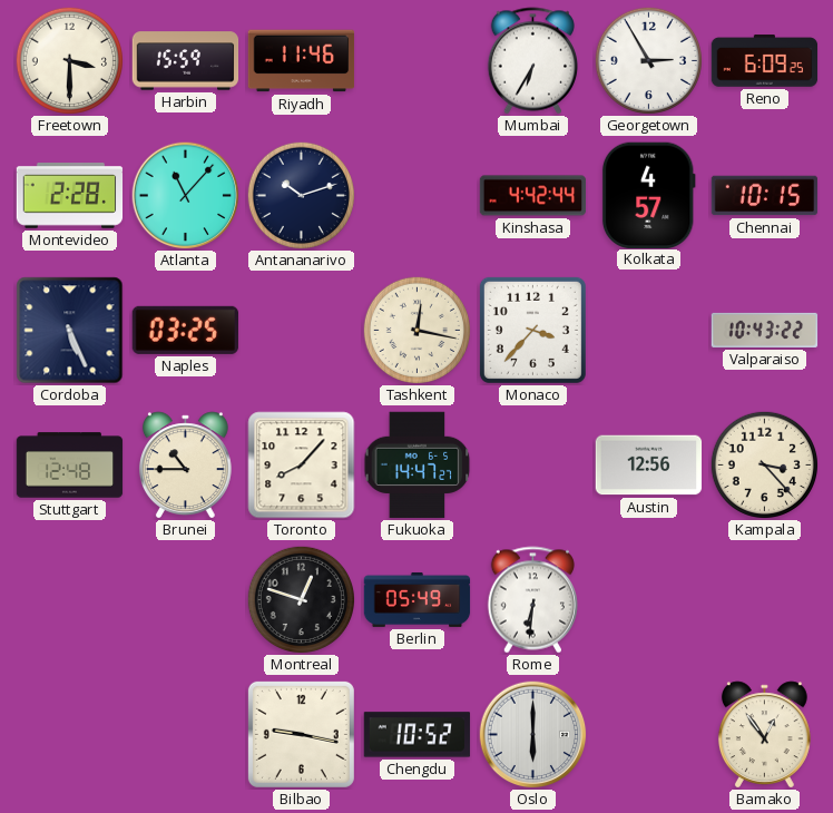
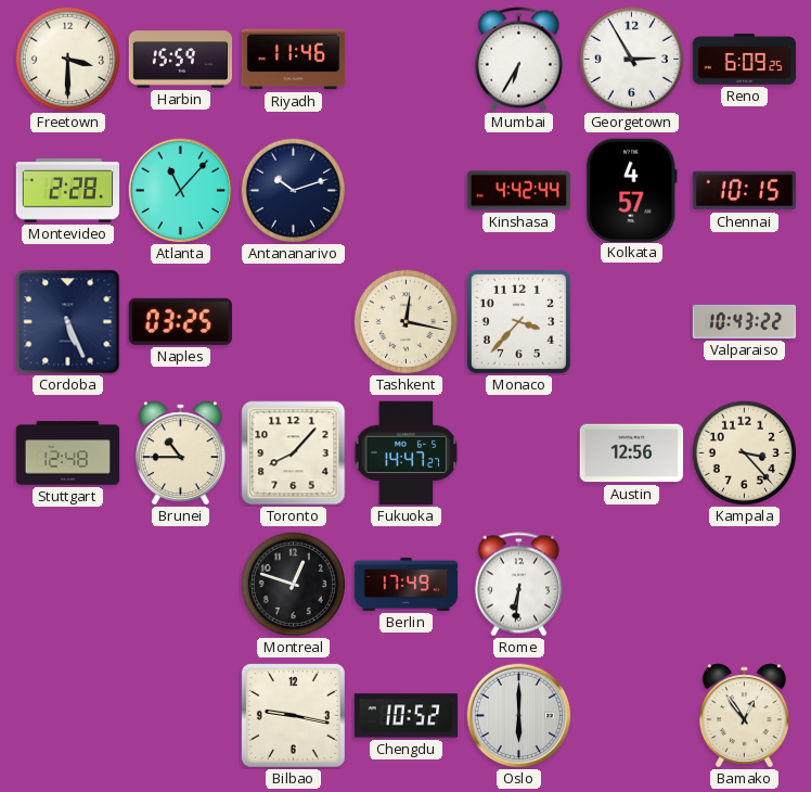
Berlin: 05:49 -> 17:49 (407, 584)
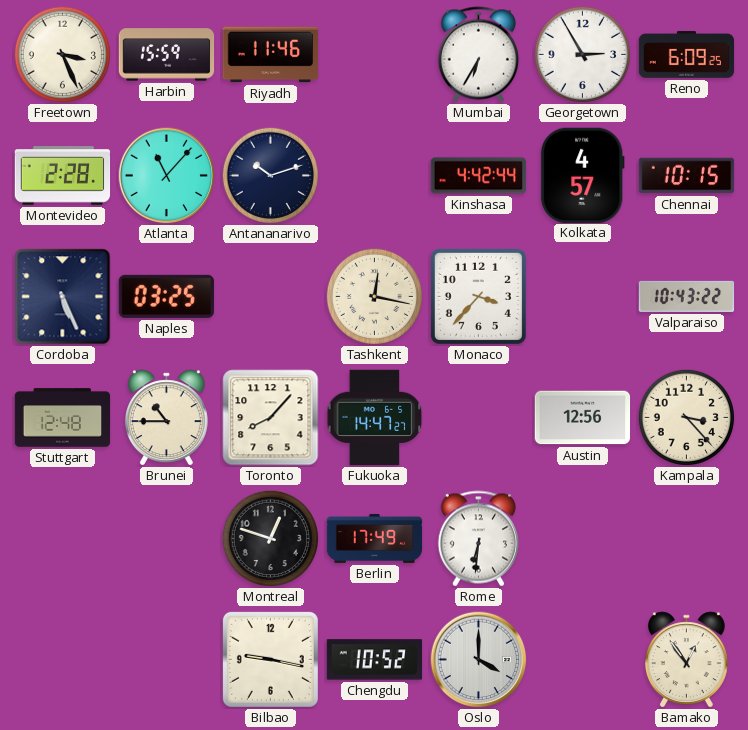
Freetown: 3:30 -> 3:26 (62, 54)
Oslo: 6:00 -> 4:00 (479, 660)
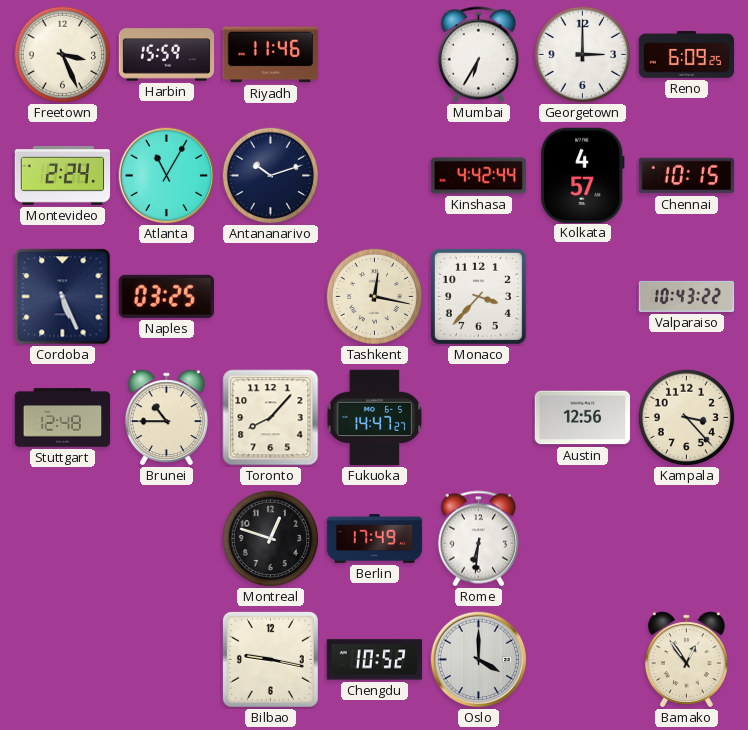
Georgetown: 2:55 -> 3:00 (582, 54)
Montevideo: 2:28 -> 2:24 (63, 176)
Atlanta: 11:07 -> 11:05 (167, 176)
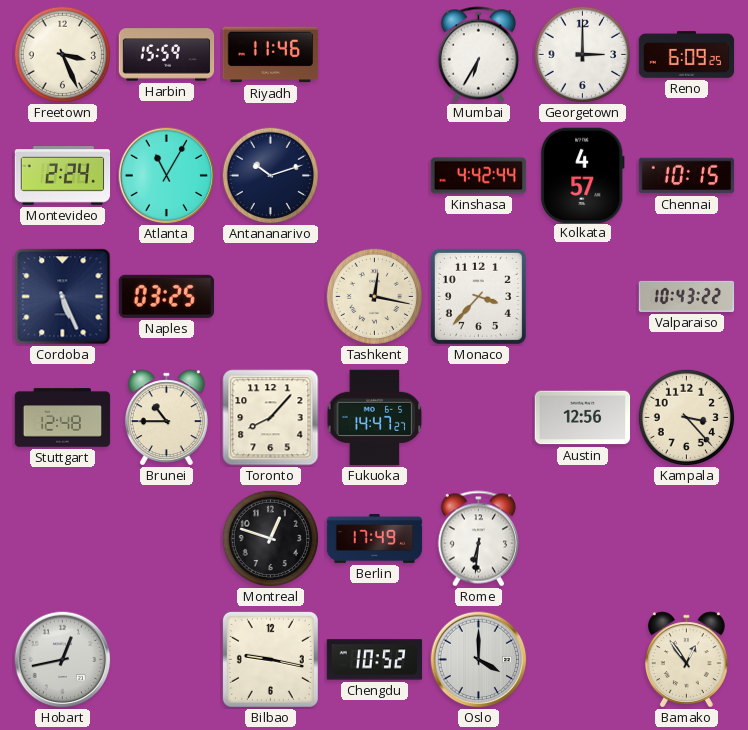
Hobart: none -> 12:43 (63, 660)
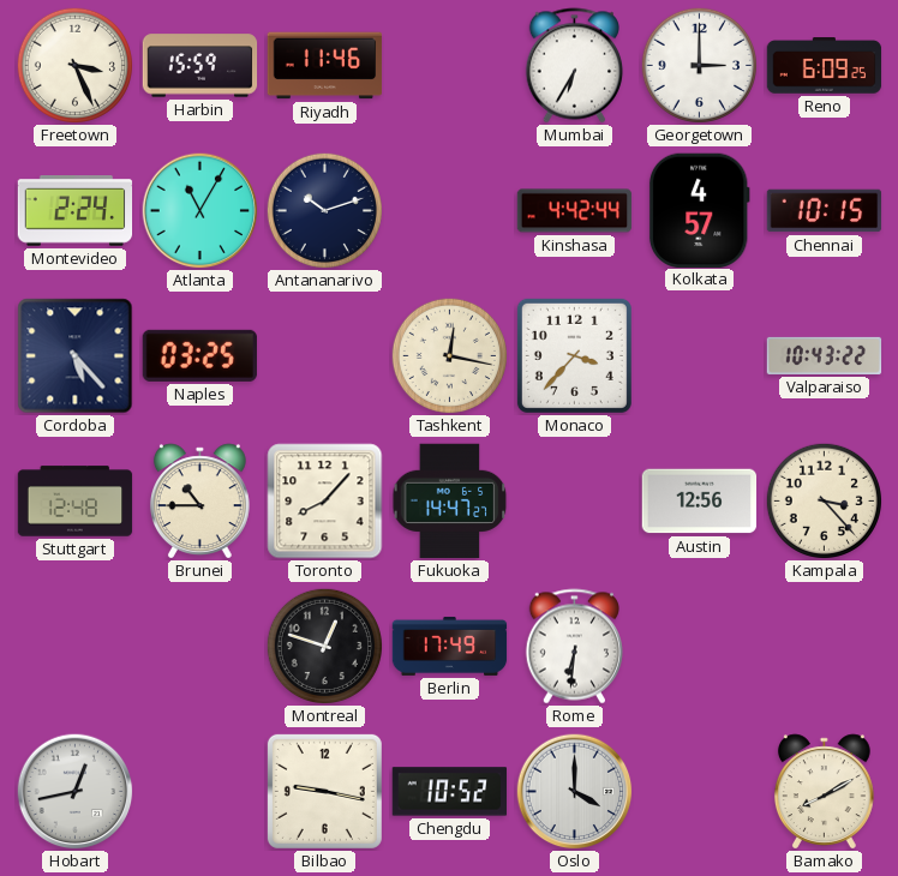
Cordoba: 5:26 -> 5:23 (76, 356)
Bamako: 12:54 -> 8:10 (824, 791)
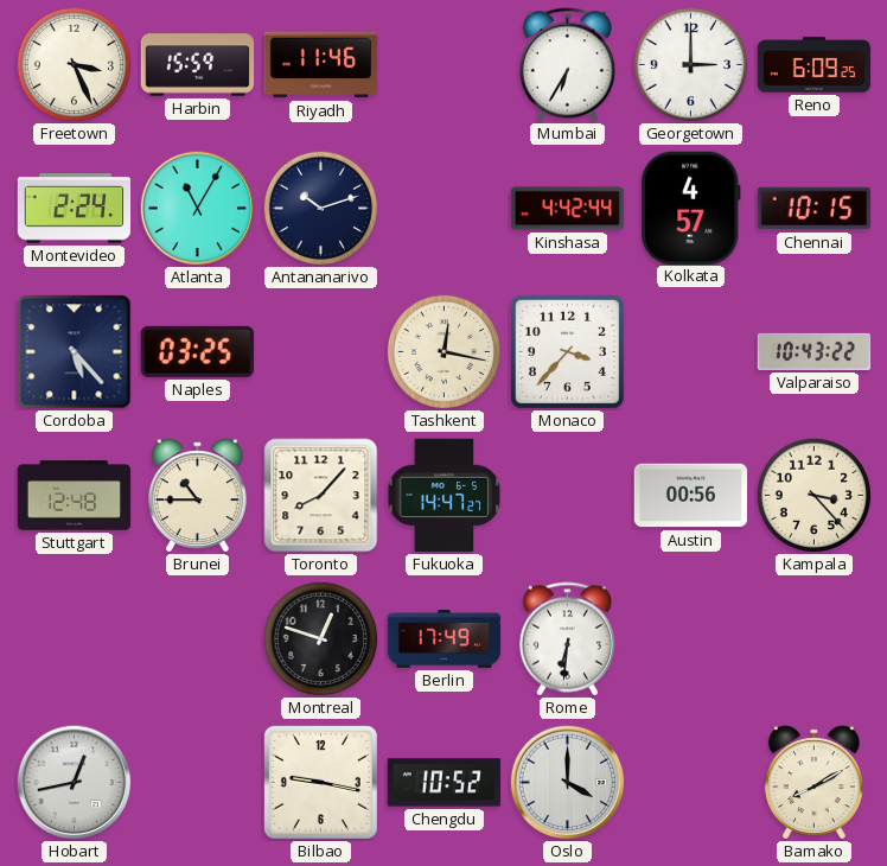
Austin: 12:56 -> 00:56 (691, 496)
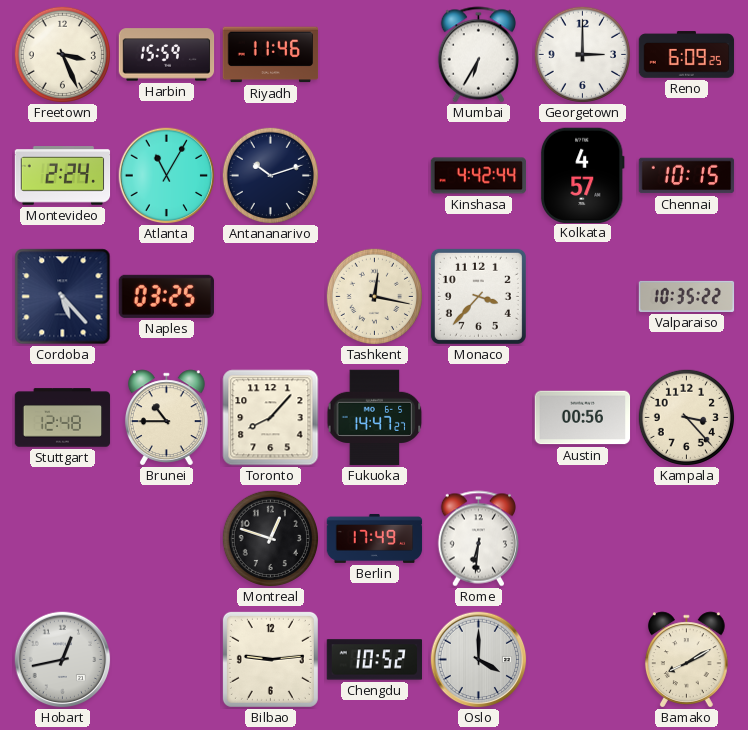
Valparaiso: 10:43 -> 10:35 (687, 296)
Bilbao: 9:17 -> 9:14 (270, 659)
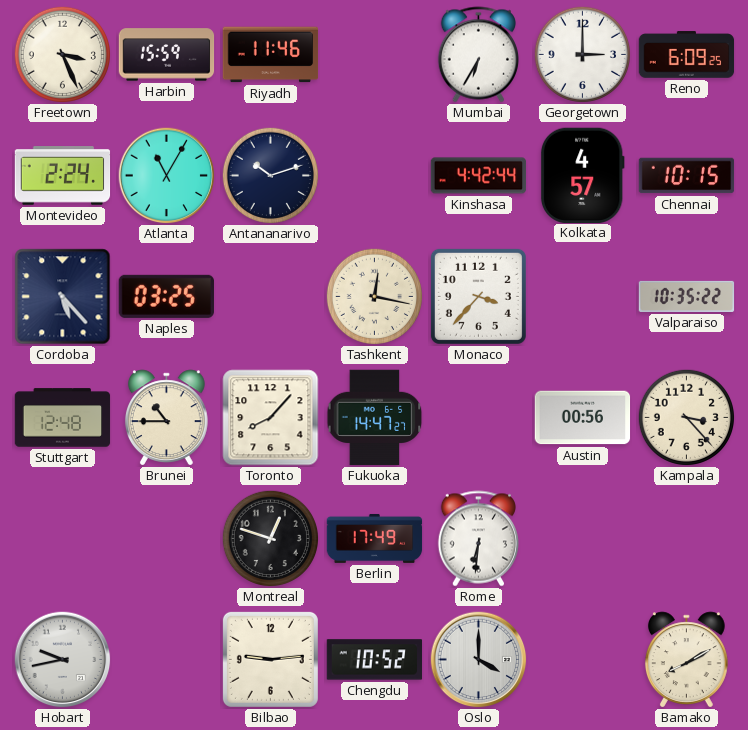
Hobart: 12:43 -> 9:43 (63, 660)
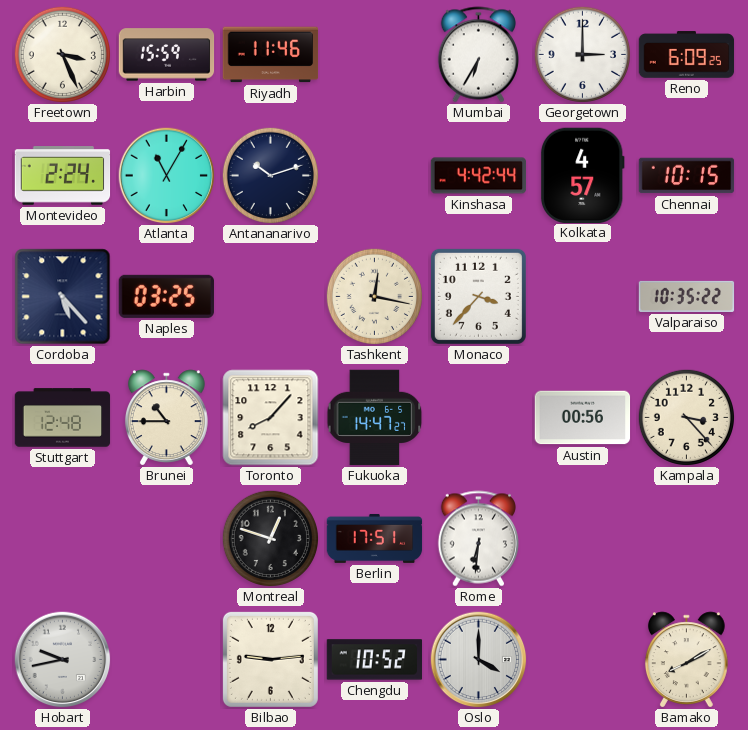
Berlin: 17:49 -> 17:51 (375, 538)
